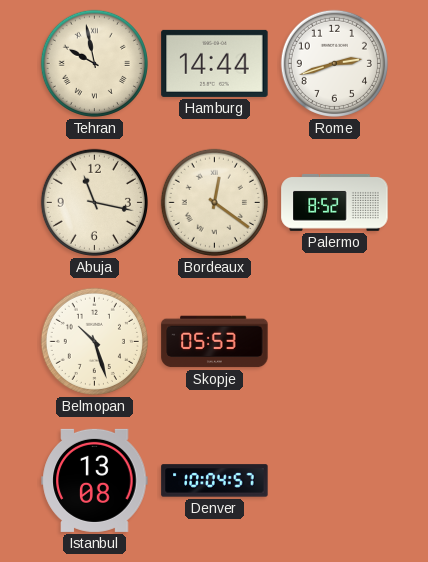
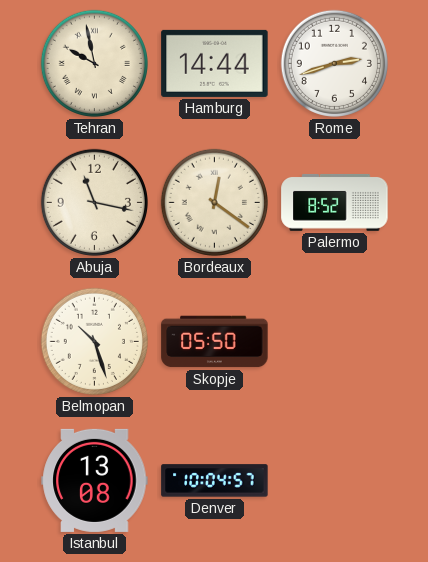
Skopje: 05:53 -> 05:50 (215, 342)
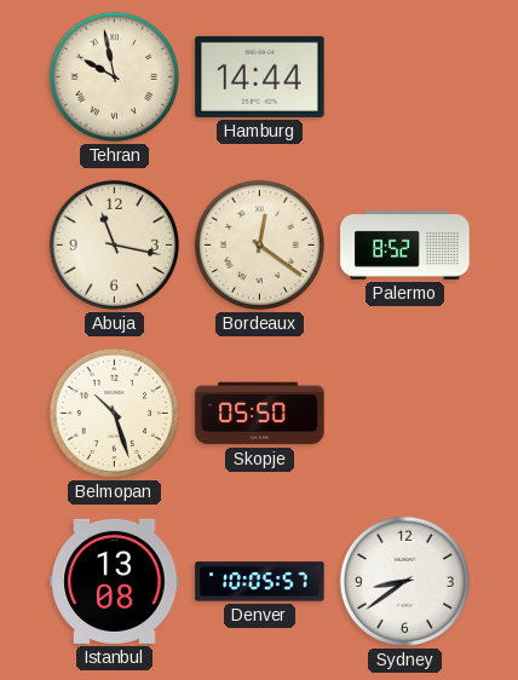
Rome: 2:42 -> none (334, 63)
Denver: 10:04 -> 10:05 (260, 582)
Sydney: none -> 8:39 (404, 581)
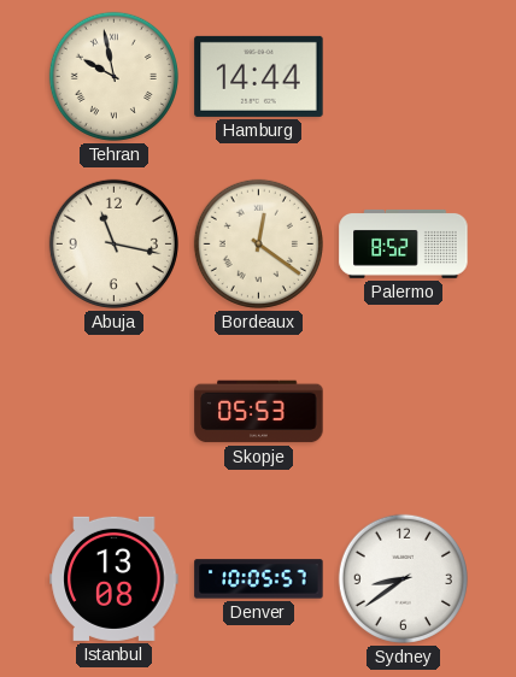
Belmopan: 10:27 -> none (114, 413)
Skopje: 05:50 -> 05:53 (259, 412)
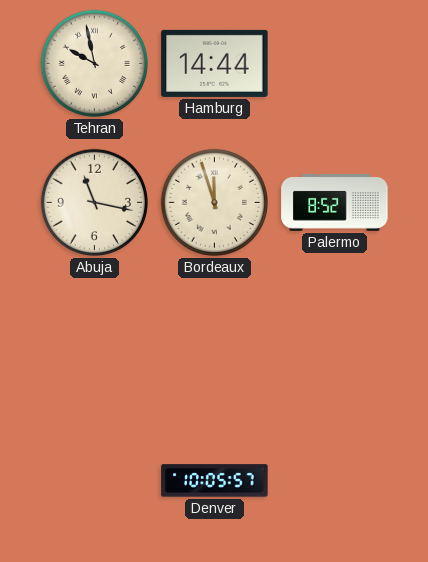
Bordeaux: 12:21 -> 11:57 (214, 202)
Skopje: 05:53 -> none (259, 412)
Istanbul: 13:08 -> none (115, 578)
Sydney: 8:39 -> none (403, 578)
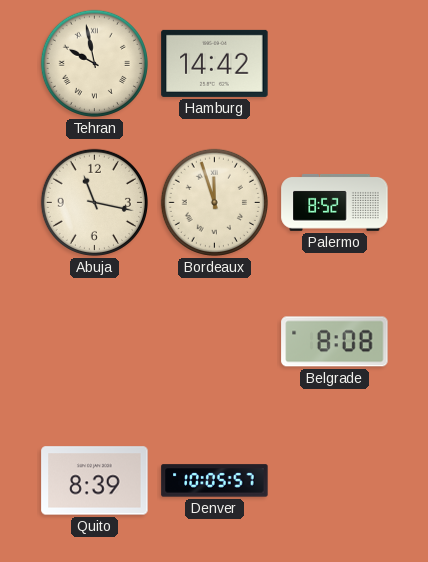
Hamburg: 14:44 -> 14:42 (215, 63)
Belgrade: none -> 8:08 (335, 342)
Quito: none -> 8:39 (95, 481)
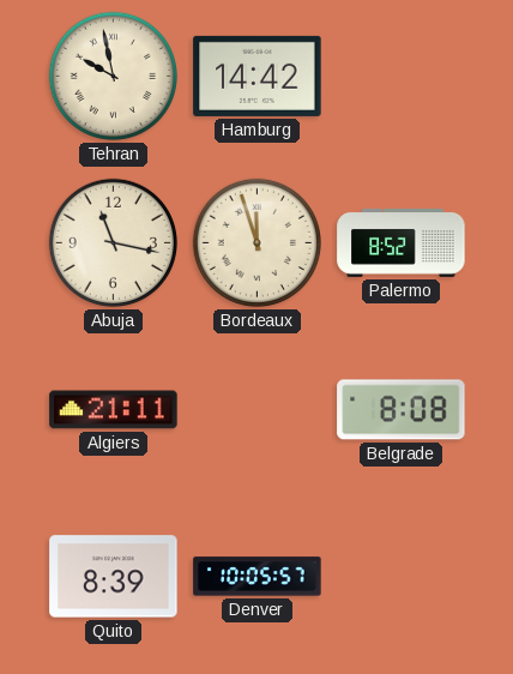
Algiers: none -> 21:11 (114, 410)
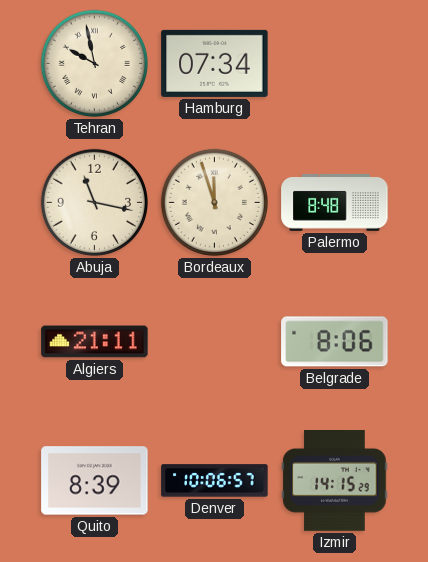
Hamburg: 14:42 -> 07:34 (215, 63)
Palermo: 8:52 -> 8:48 (335, 202)
Belgrade: 8:08 -> 8:06 (335, 342)
Denver: 10:05 -> 10:06 (215, 481)
Izmir: none -> 14:15 (335, 481)
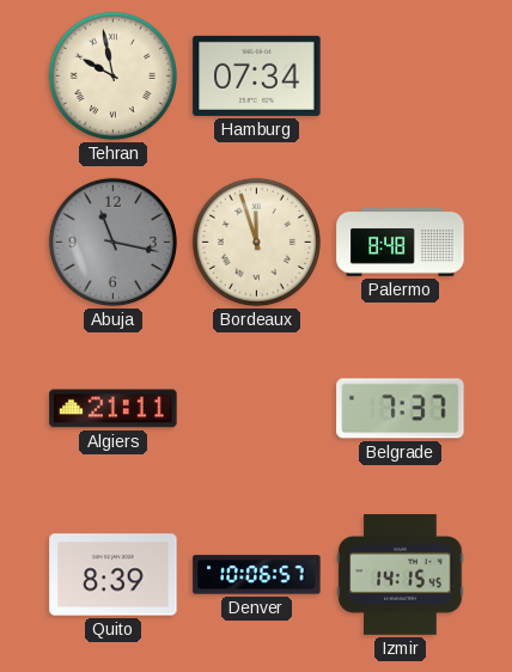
Abuja dial: cream -> grey (112, 242)
Belgrade: 8:06 -> 7:37 (401, 409)
Izmir: 14:15:29 -> 14:15:45 (401, 575)
